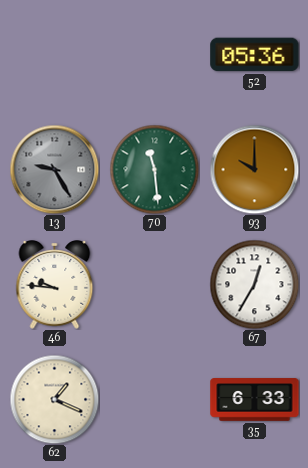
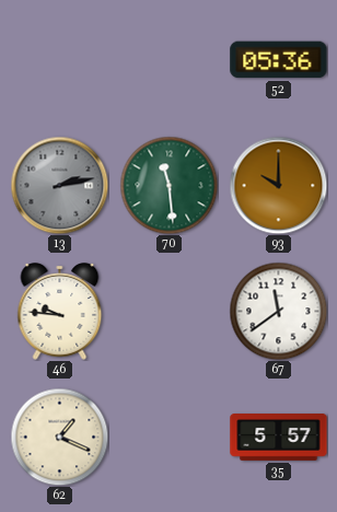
13: 9:25 -> 2:13 (59, 185)
67: 12:35 -> 11:39 (278, 311)
35: 6:33 -> 5:57 (279, 438)
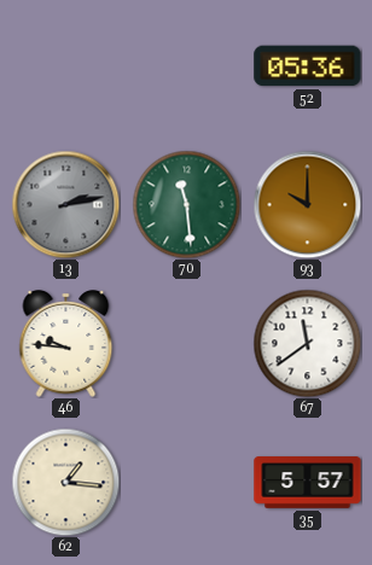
62: 1:19 -> 1:16 (65, 482)
